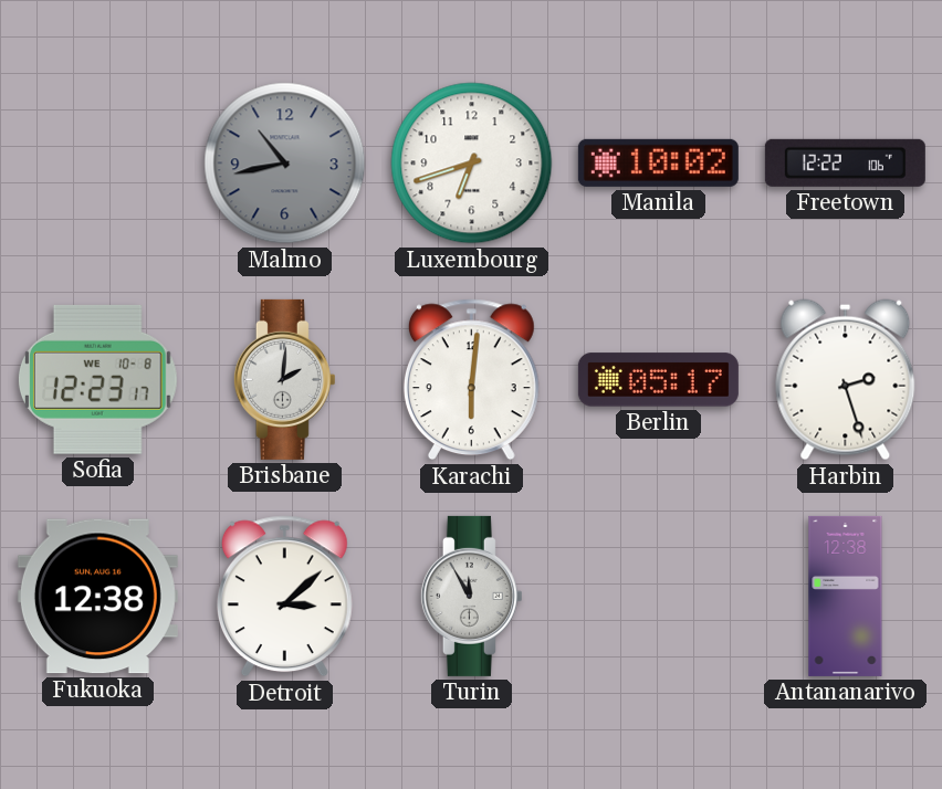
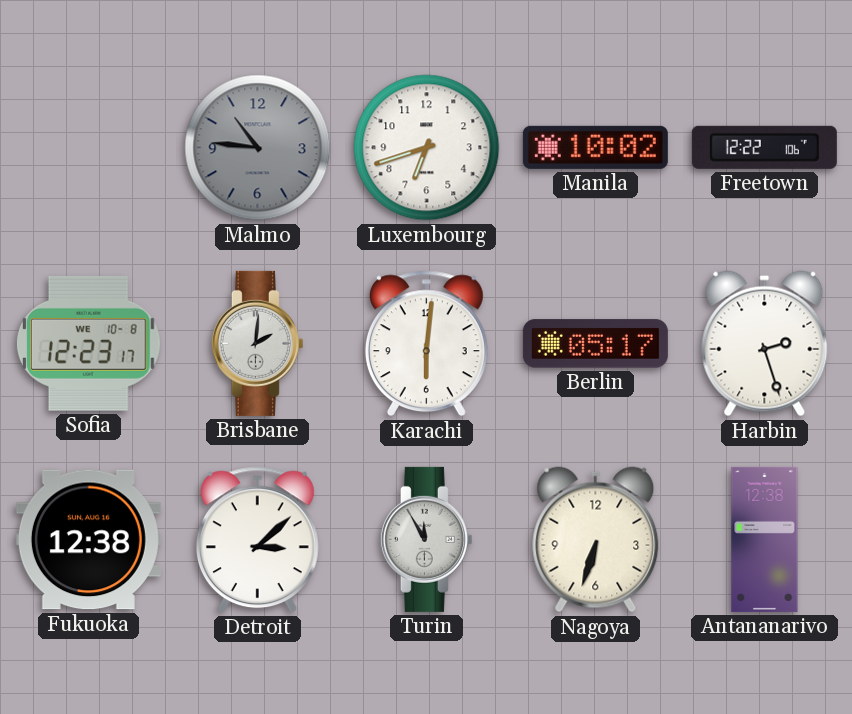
Malmo: 10:43 -> 10:46 (258, 148)
Nagoya: none -> 6:33 (596, 540)
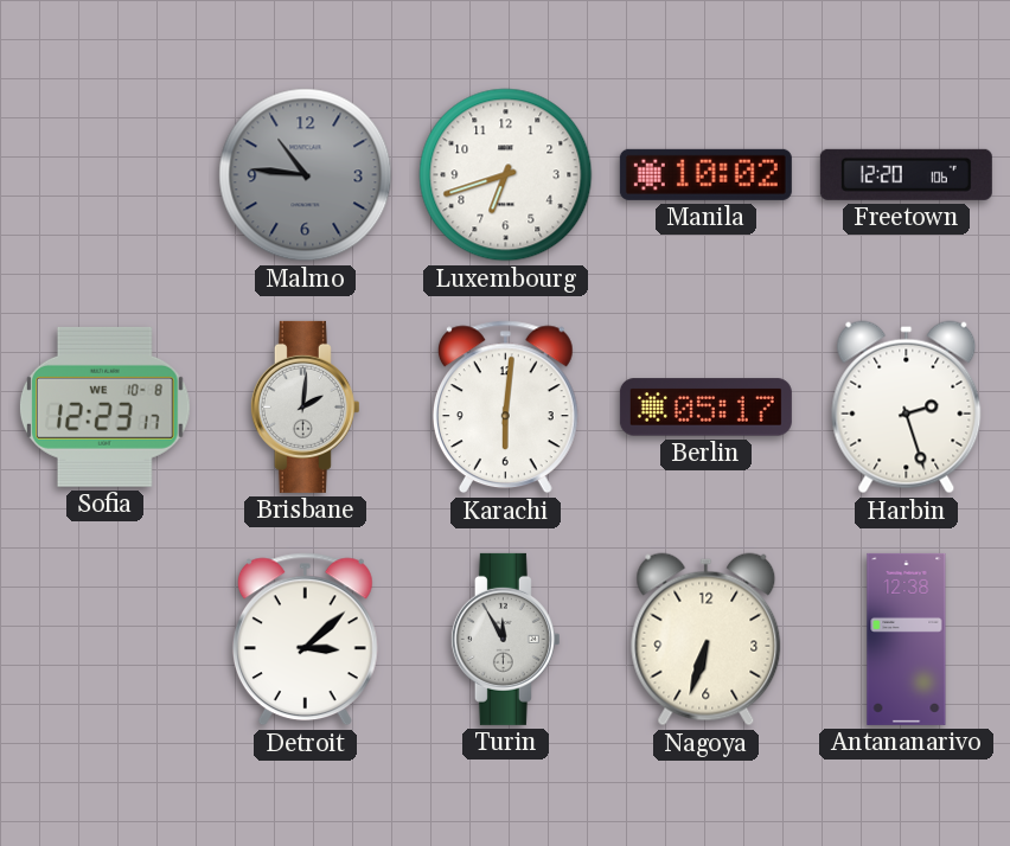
Freetown: 12:22 -> 12:20 (906, 174)
Fukuoka: 12:38 -> none (88, 540)
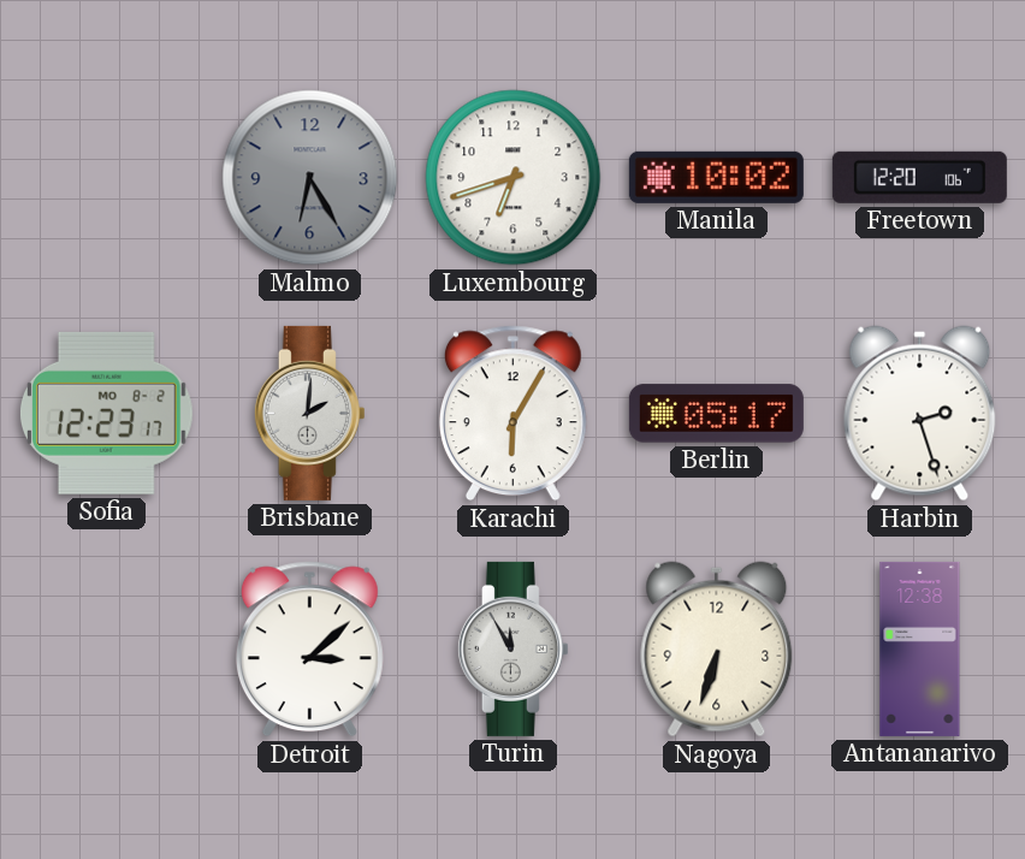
Malmo: 10:46 -> 6:25 (310, 178)
Sofia date: WE 10-8 -> MO 8-2 (106, 413)
Karachi: 6:01 -> 6:05 (512, 414)
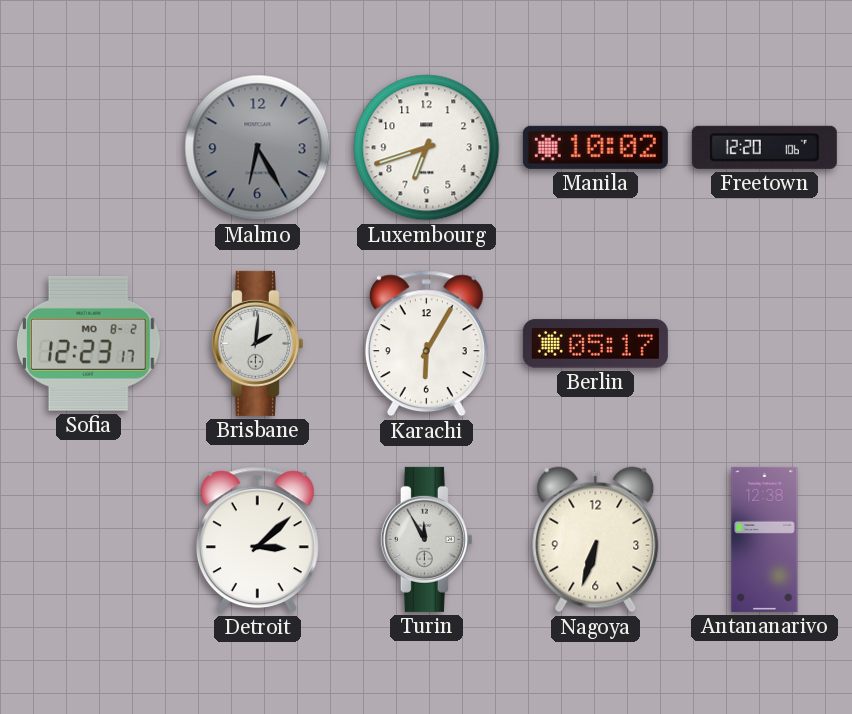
Harbin: 2:27 -> none (920, 414)
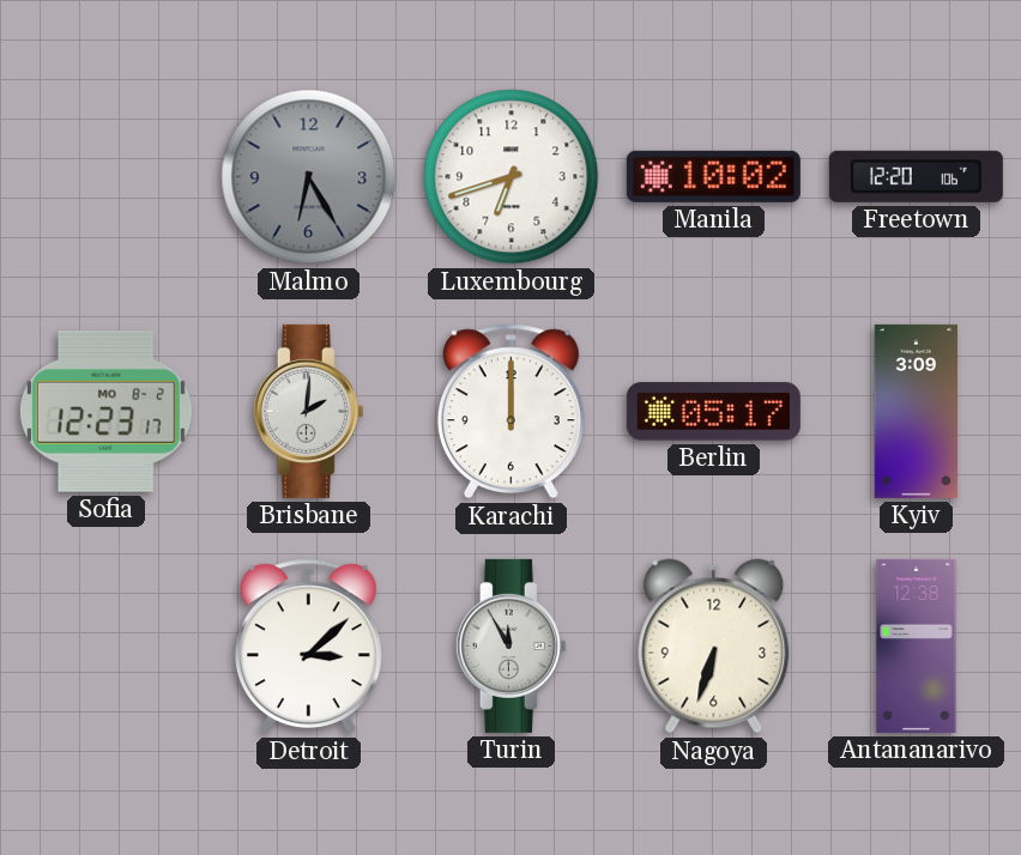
Karachi: 6:05 -> 12:00 (510, 412)
Kyiv: none -> 3:09 (916, 411)
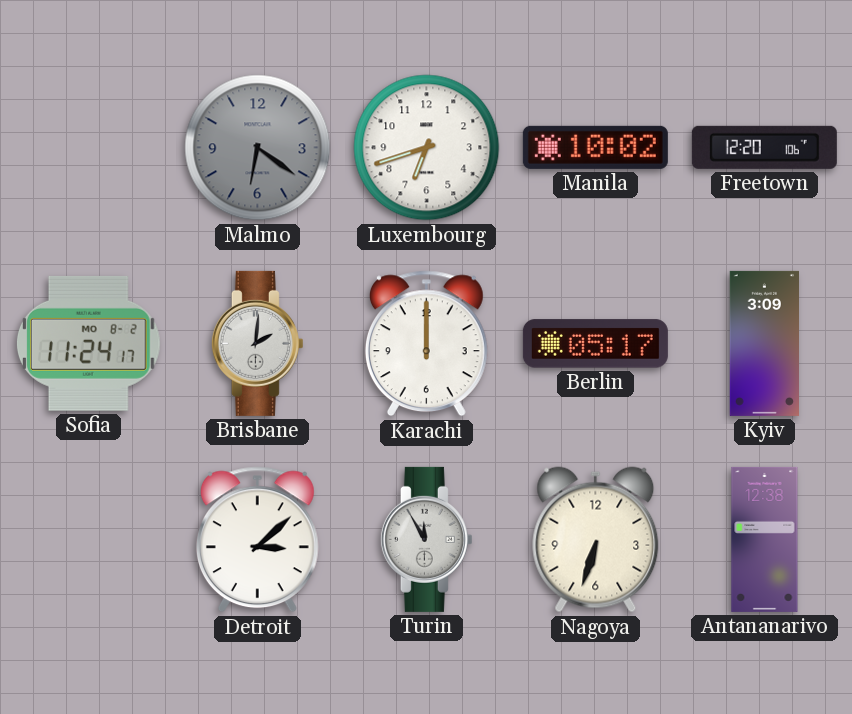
Malmo: 6:25 -> 6:21 (258, 148)
Sofia: 12:23 -> 11:24 (88, 343)
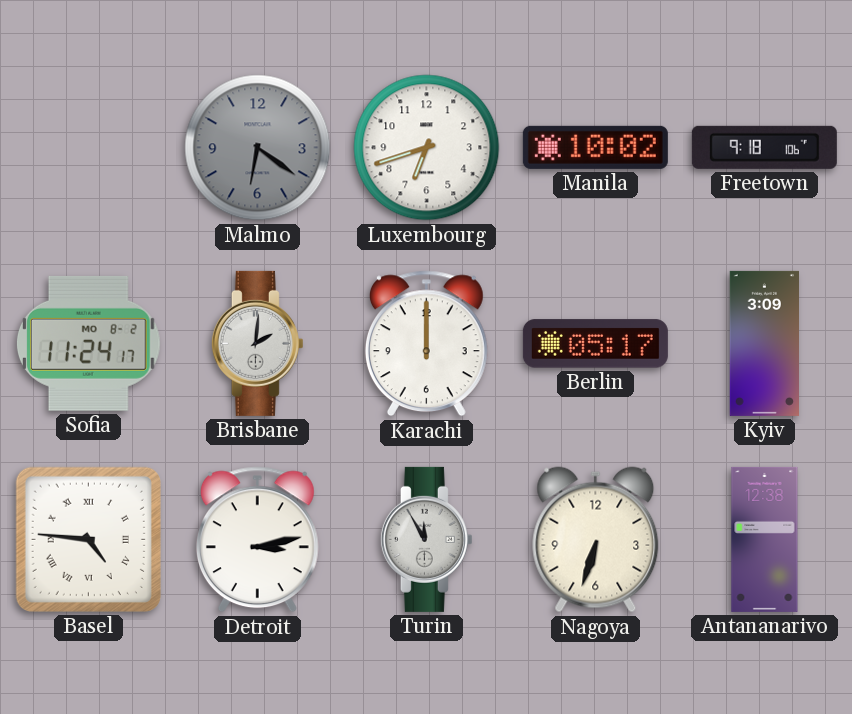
Freetown: 12:20 -> 9:18 (764, 147)
Basel: none -> 4:46 (88, 539)
Detroit: 3:08 -> 3:13 (257, 540)
